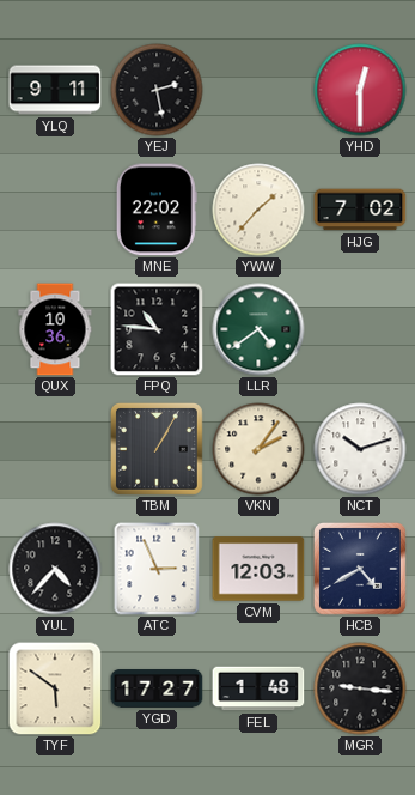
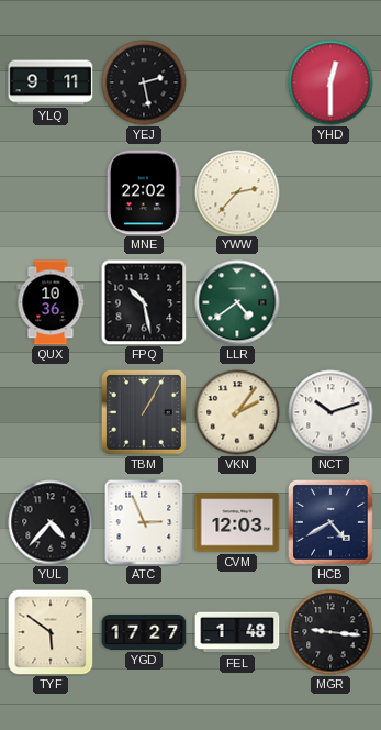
YWW: 1:37 -> 2:37 (237, 192)
HJG: 7:02 -> none (360, 210)
FPQ: 10:46 -> 10:28 (144, 302)
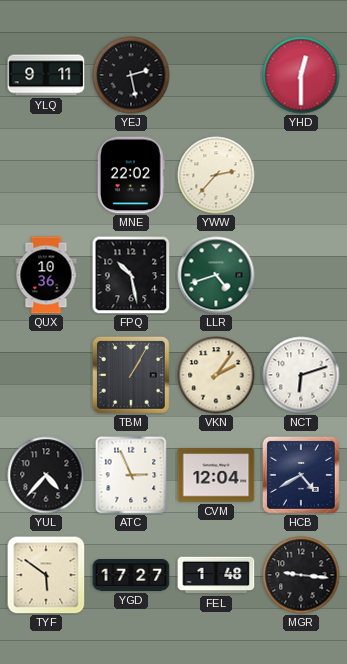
LLR: 4:39 -> 4:42 (216, 275)
NCT: 10:12 -> 6:12 (301, 375)
CVM: 12:03 -> 12:04 (216, 475)
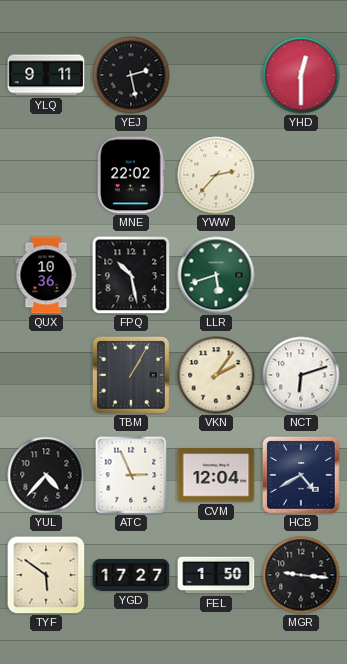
LLR: 4:42 -> 5:42 (216, 275)
FEL: 1:48 -> 1:50 (216, 575)
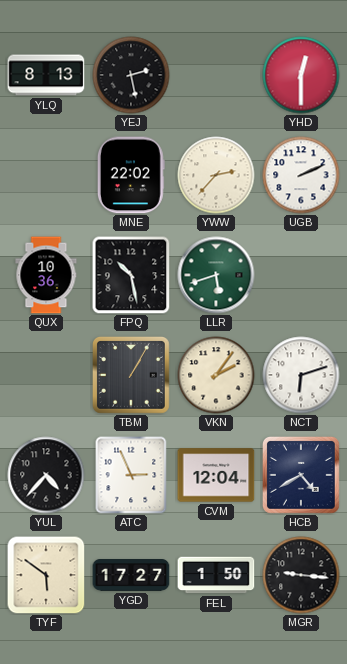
YLQ: 9:11 -> 8:13 (46, 75)
UGB: none -> 2:11 (301, 175)
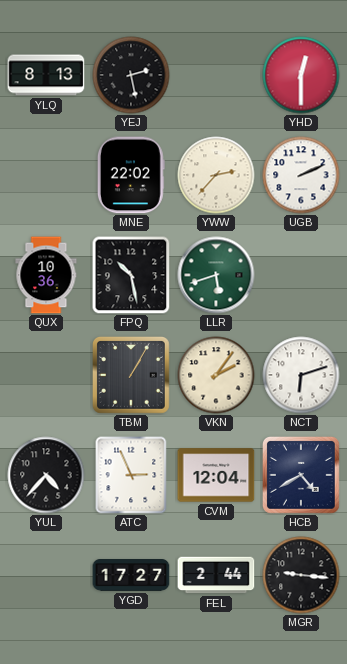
TYF: 5:51 -> none (46, 575)
FEL: 1:50 -> 2:44 (216, 575)
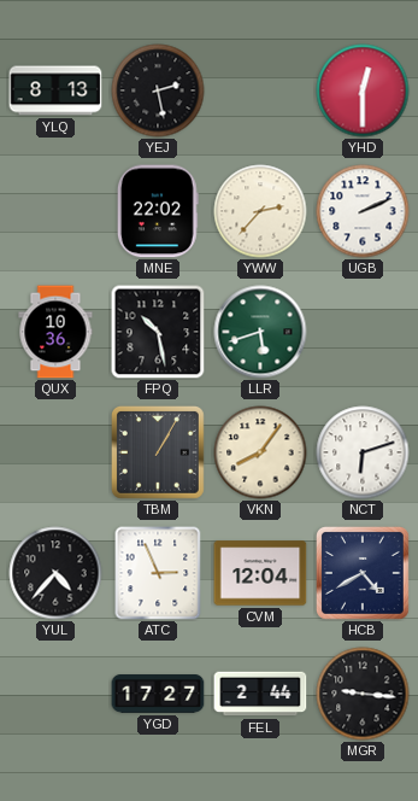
VKN: 2:06 -> 8:06 (260, 452)
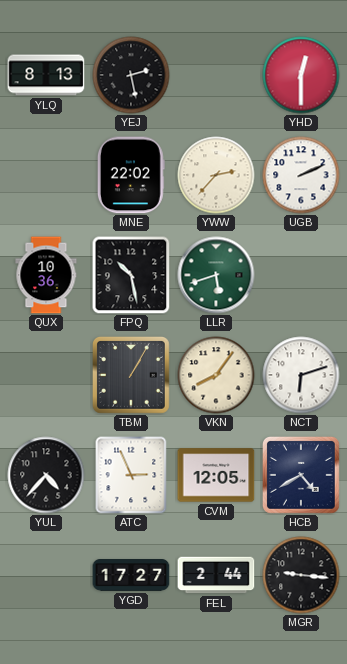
CVM: 12:04 -> 12:05 (216, 475)
